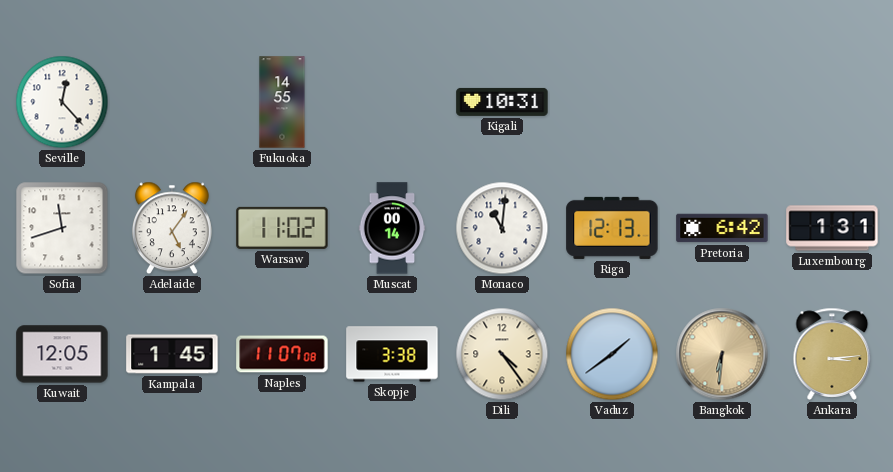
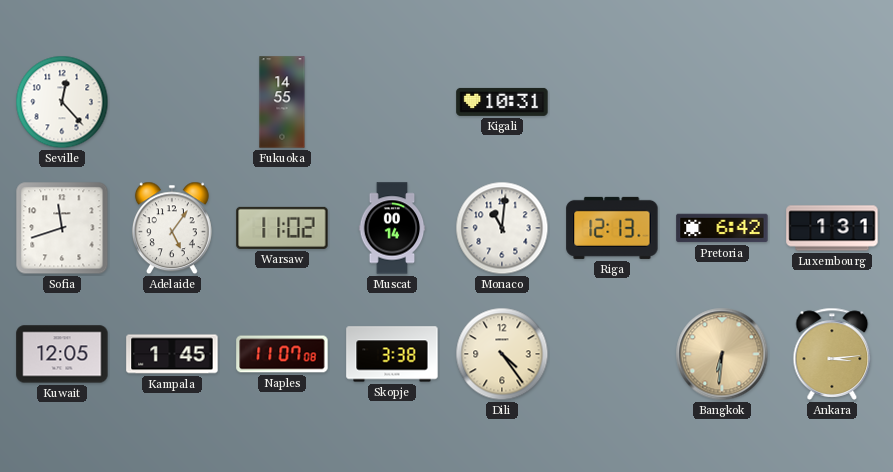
Vaduz: 1:39 -> none (612, 354)
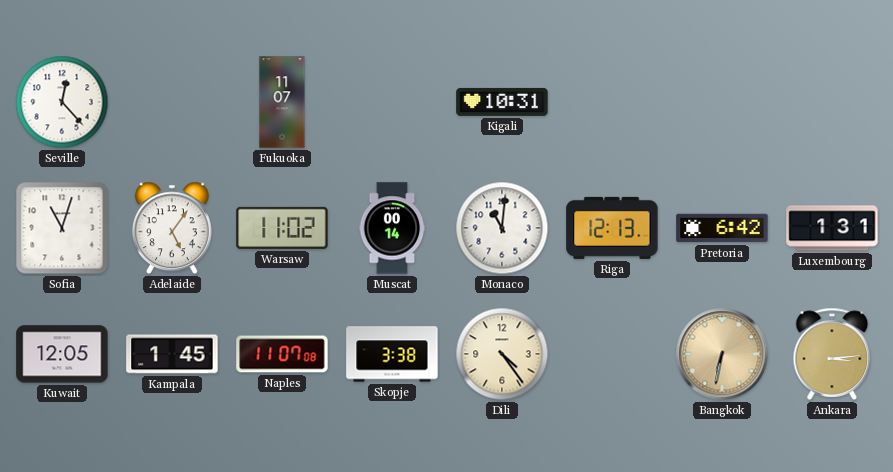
Fukuoka: 14:55 -> 11:07 (282, 102)
Sofia: 11:42 -> 11:03 (62, 228)
Bangkok: 6:31 -> 6:32 (722, 354)
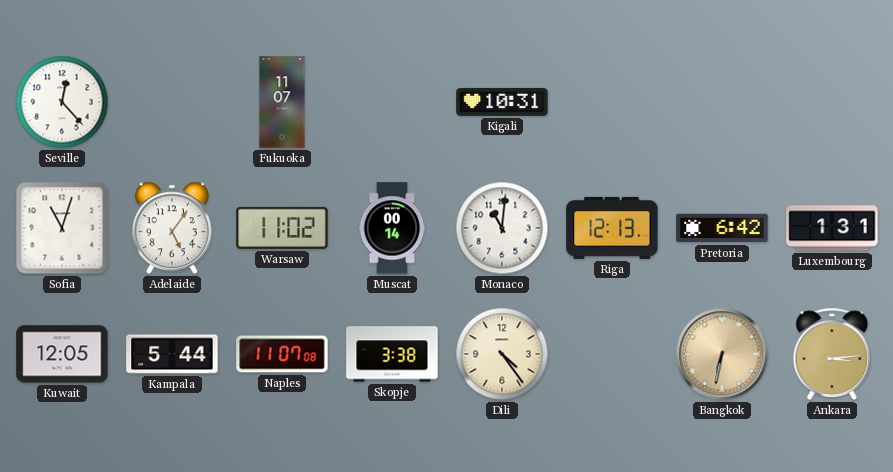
Kampala: 1:45 -> 5:44 (172, 354)
